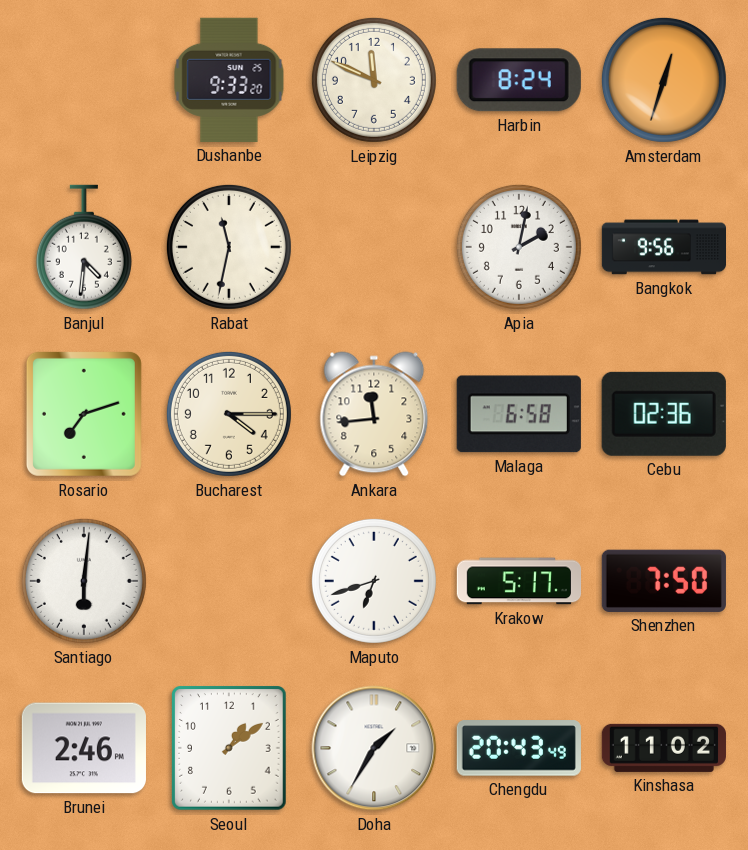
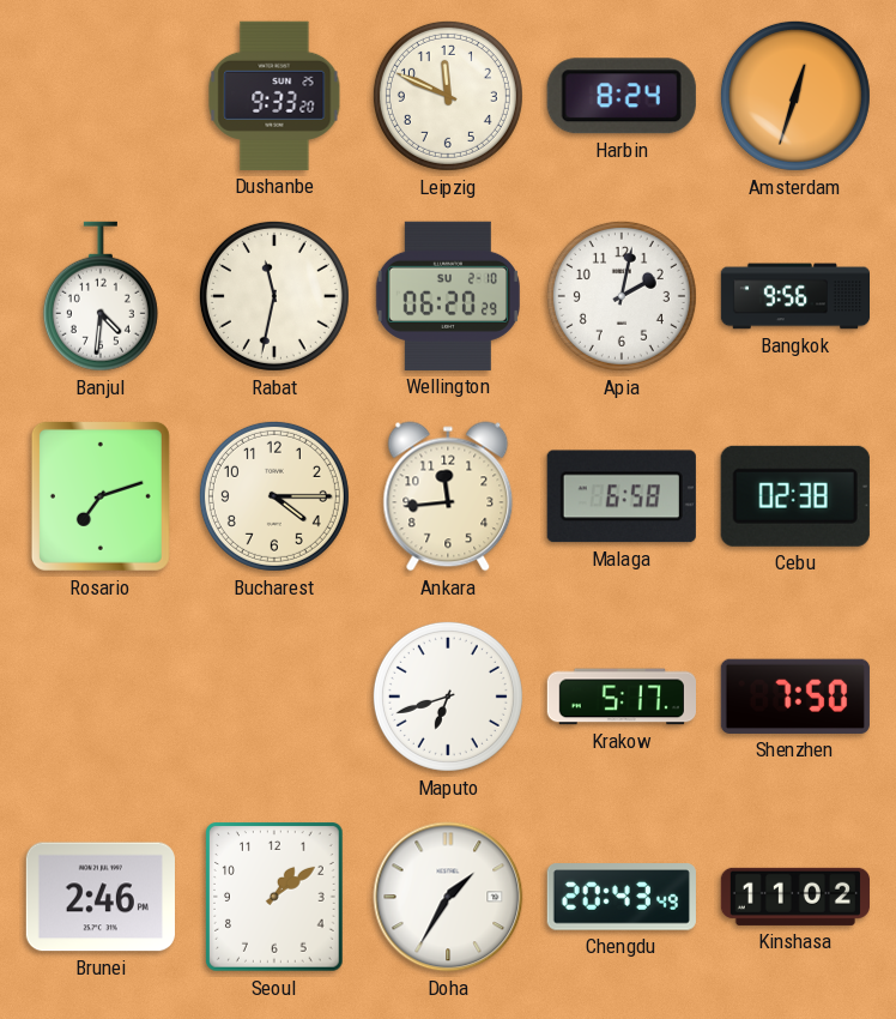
Wellington: none -> 06:20 (448, 296)
Cebu: 02:36 -> 02:38 (795, 496)
Santiago: 6:01 -> none (84, 581)
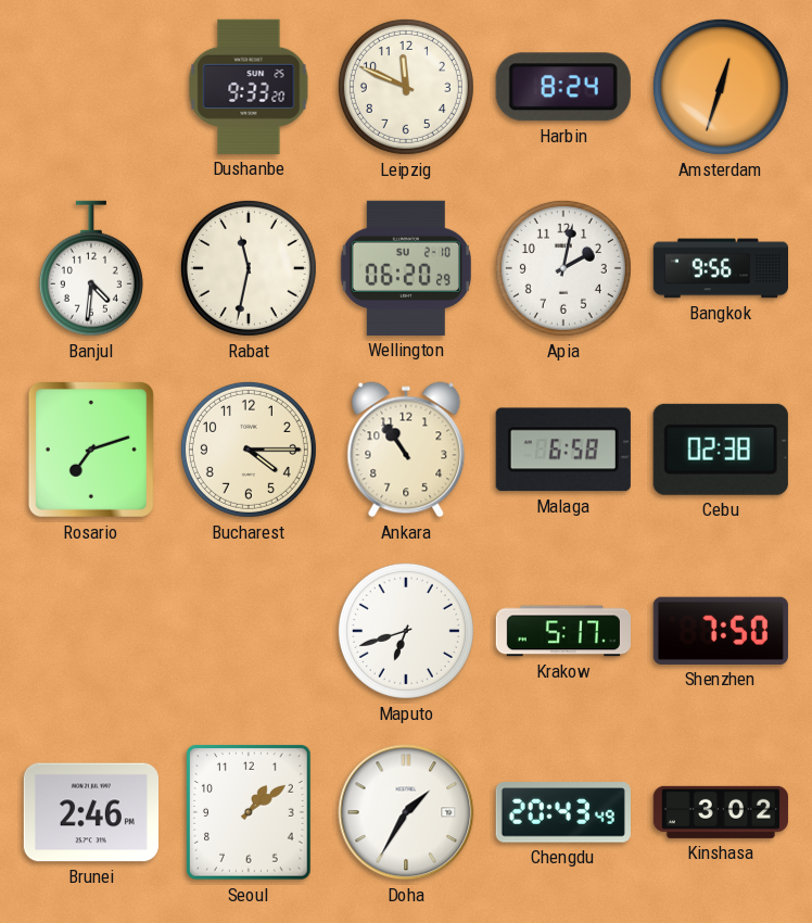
Ankara: 11:44 -> 10:54 (406, 450)
Kinshasa: 11:02 -> 3:02 (721, 812)
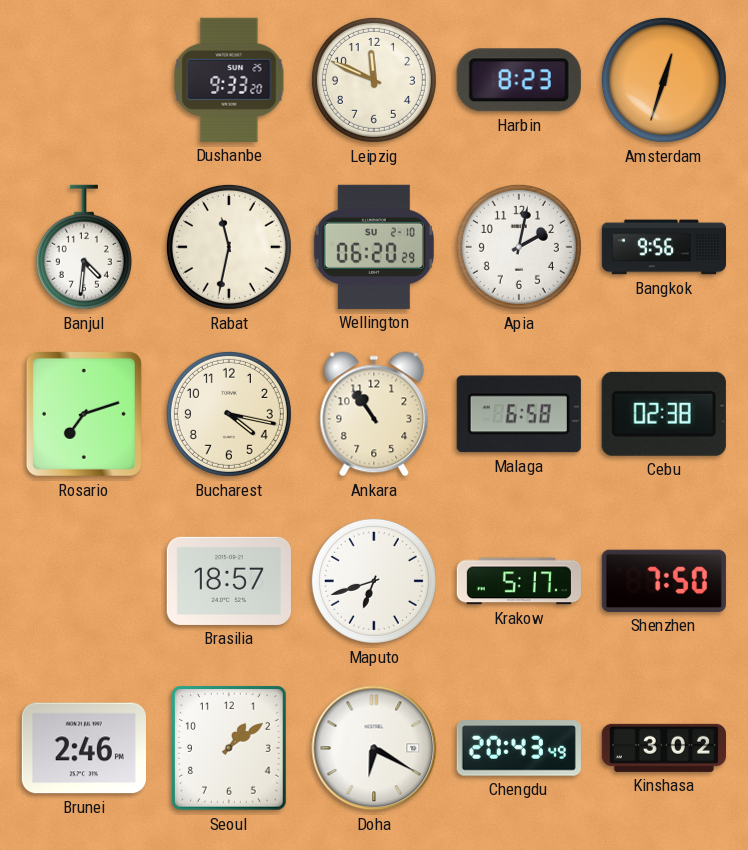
Harbin: 8:24 -> 8:23 (519, 80)
Bucharest: 4:15 -> 4:17 (229, 414)
Brasilia: none -> 18:57 (229, 581)
Doha: 1:35 -> 6:20 (374, 748)
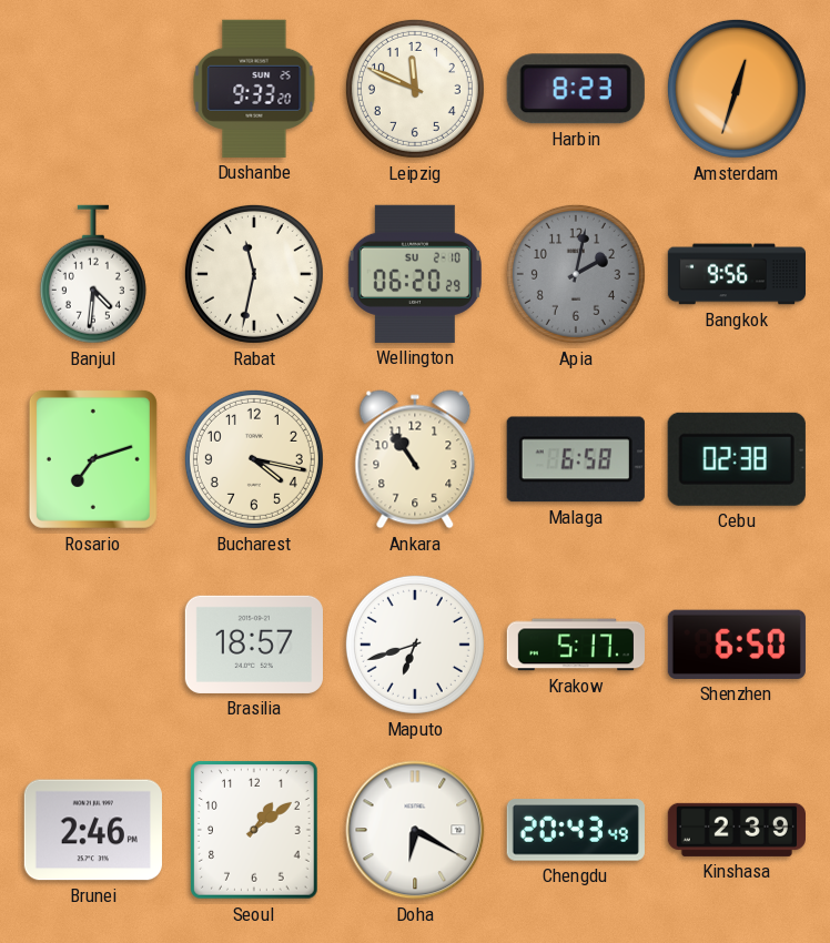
Apia dial: white -> grey (576, 274)
Shenzhen: 7:50 -> 6:50 (737, 645)
Kinshasa: 3:02 -> 2:39 (737, 830)
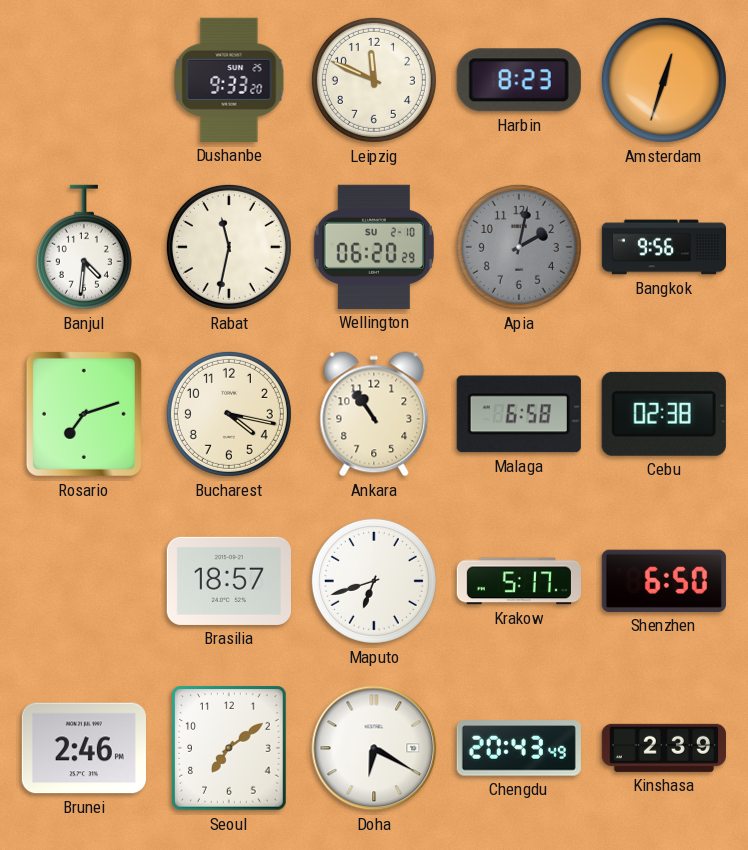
Seoul: 1:09 -> 7:09 (230, 748)
